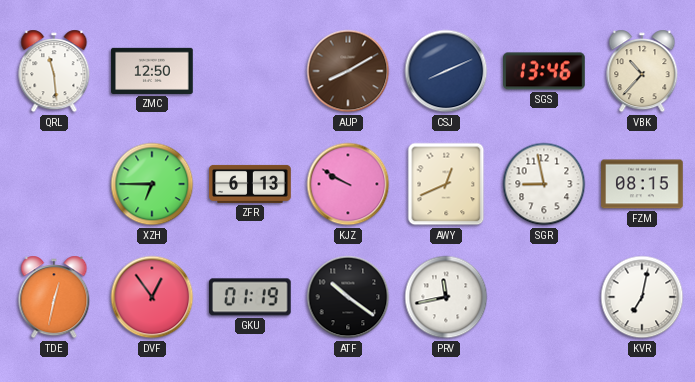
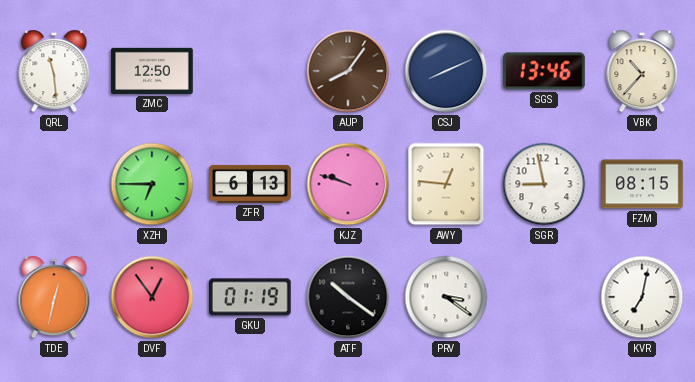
AUP: 8:10 -> 8:06 (348, 71)
KJZ: 9:50 -> 9:48 (348, 184)
AWY: 12:41 -> 12:46 (446, 184)
PRV: 11:43 -> 3:21 (446, 297)
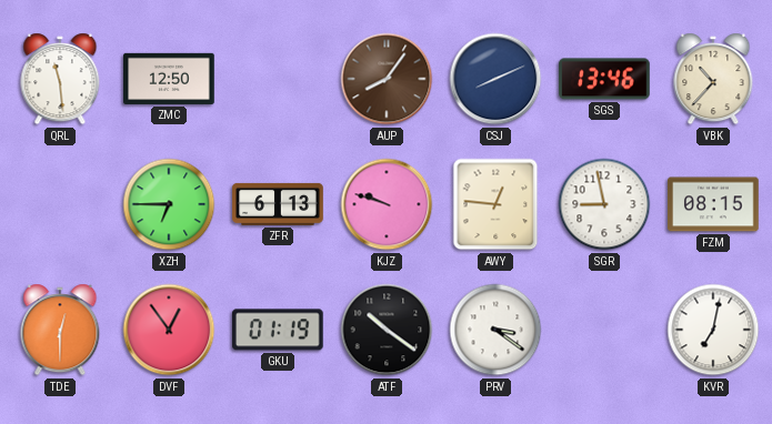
TDE: 12:32 -> 12:30 (60, 330)
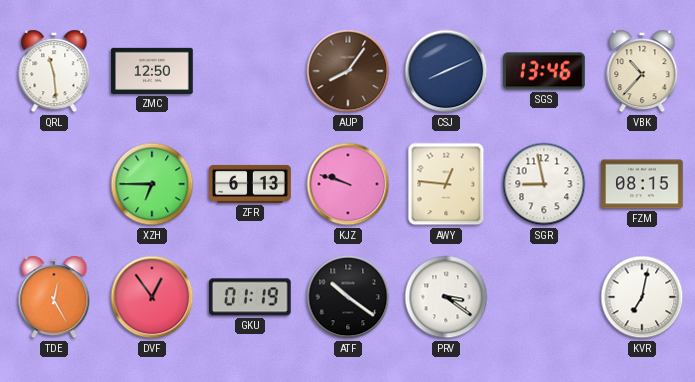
TDE: 12:30 -> 12:25 (54, 297)
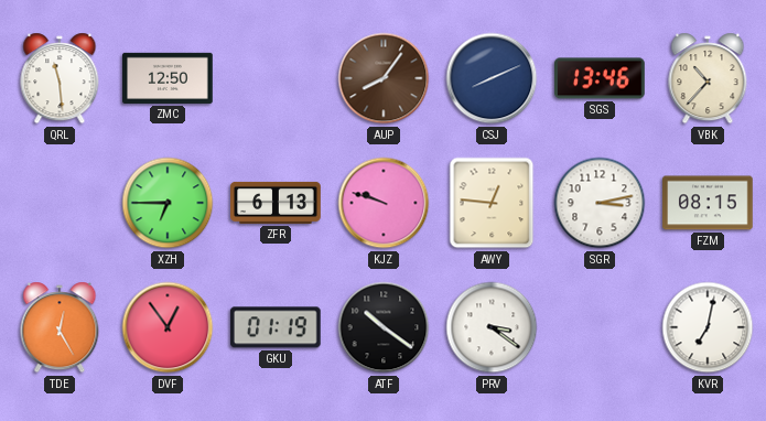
SGR: 8:58 -> 3:13 (600, 203)
